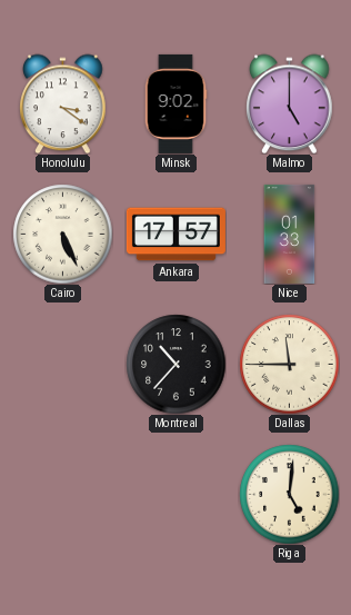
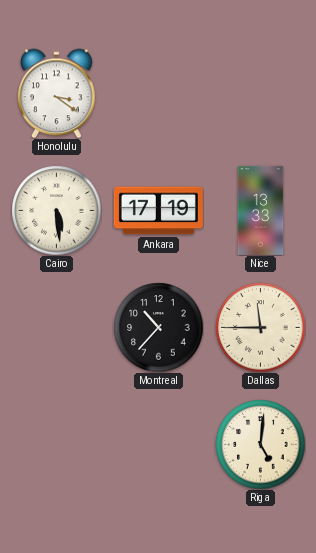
Minsk: 9:02 -> none (175, 103)
Malmo: 5:00 -> none (290, 103)
Cairo: 5:26 -> 5:29 (56, 210)
Ankara: 17:57 -> 17:19 (158, 211)
Nice: 01:33 -> 13:33 (261, 210)
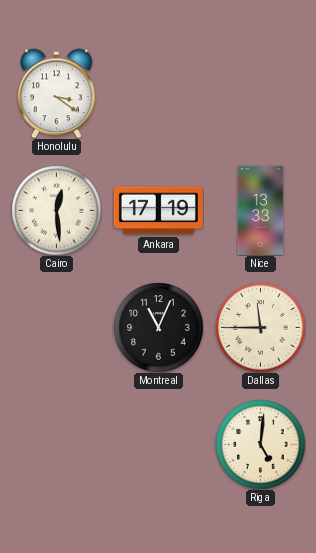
Cairo: 5:29 -> 12:29 (56, 210)
Montreal: 10:37 -> 11:04 (158, 327)
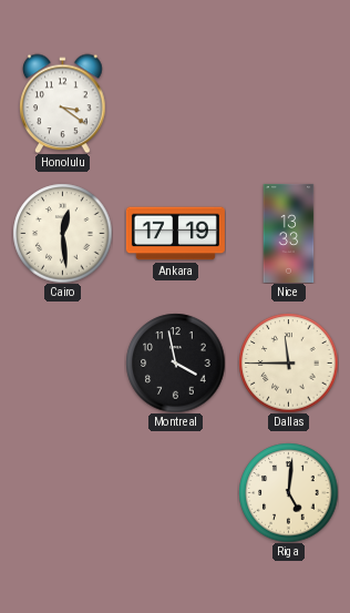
Montreal: 11:04 -> 3:58 (175, 362)
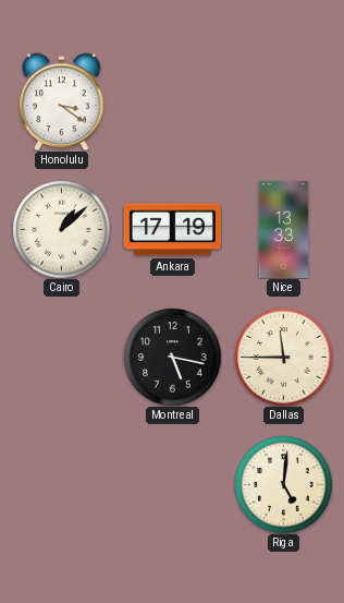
Cairo: 12:29 -> 1:08 (61, 229)
Montreal: 3:58 -> 5:17 (172, 357)
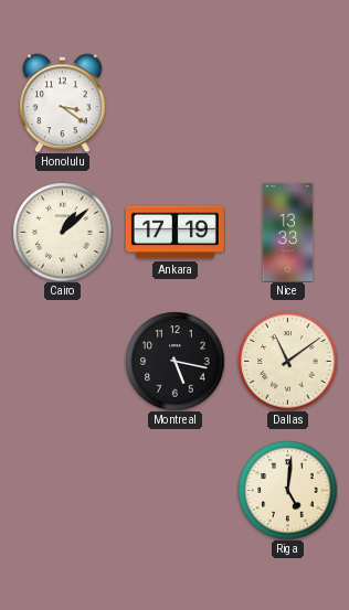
Dallas: 11:45 -> 11:09 (287, 361)
